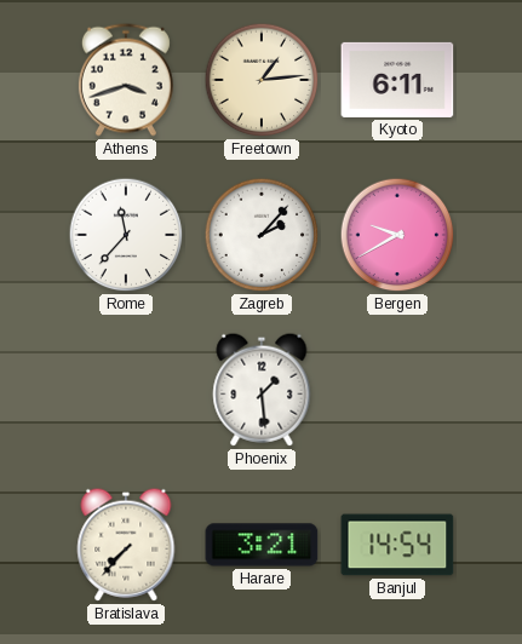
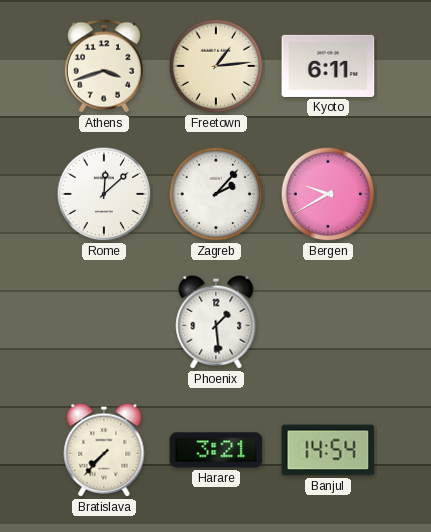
Rome: 11:37 -> 12:08 (104, 194)
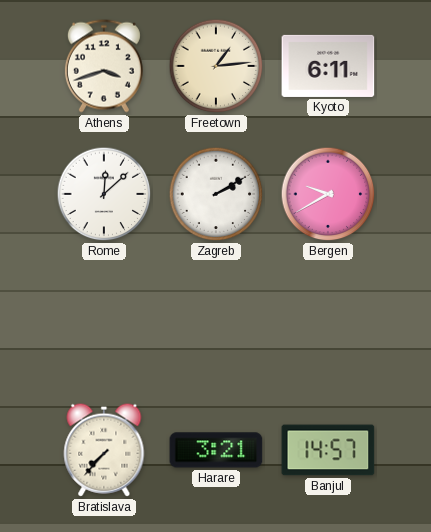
Zagreb: 2:07 -> 2:10 (216, 194)
Phoenix: 1:29 -> none (216, 322)
Banjul: 14:54 -> 14:57 (328, 450)
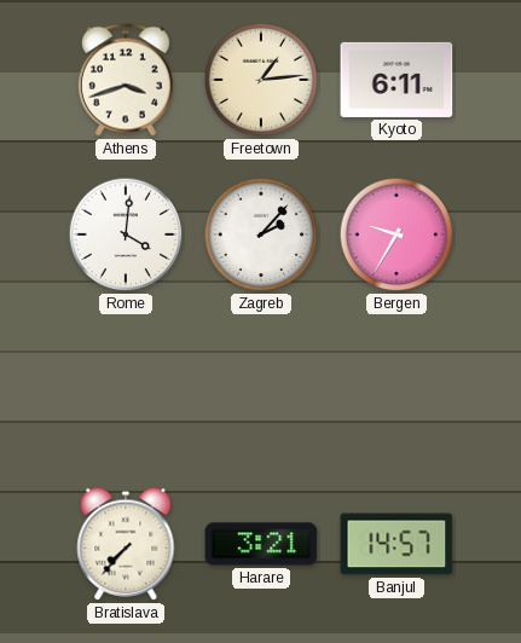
Rome: 12:08 -> 4:01 (126, 234)
Zagreb: 2:10 -> 2:07 (261, 234)
Bergen: 9:40 -> 9:35 (396, 234)
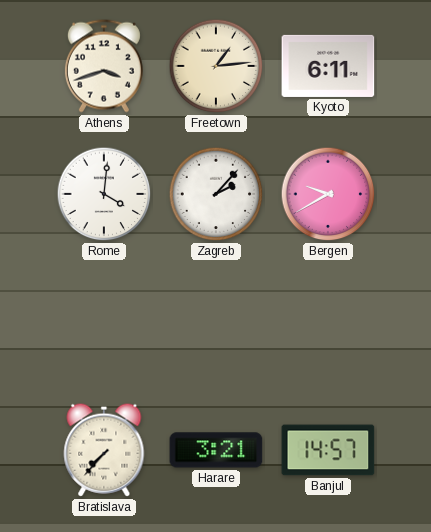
Bergen: 9:35 -> 9:40 (328, 194)
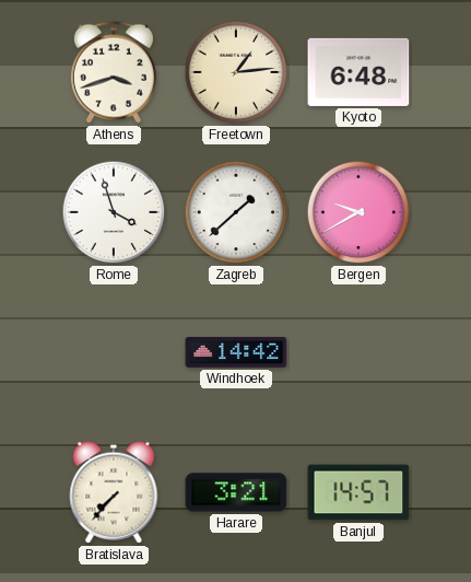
Kyoto: 6:11 -> 6:48 (358, 72)
Rome: 4:01 -> 3:57 (114, 212)
Zagreb: 2:07 -> 1:38 (236, 212)
Windhoek: none -> 14:42 (236, 352)
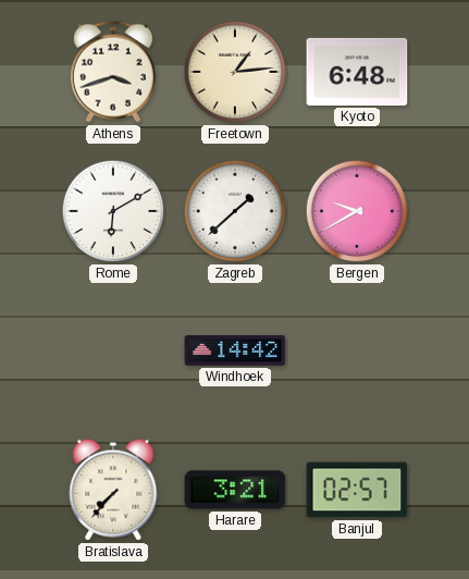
Rome: 3:57 -> 6:10 (113, 211)
Banjul: 14:57 -> 02:57 (357, 490)
